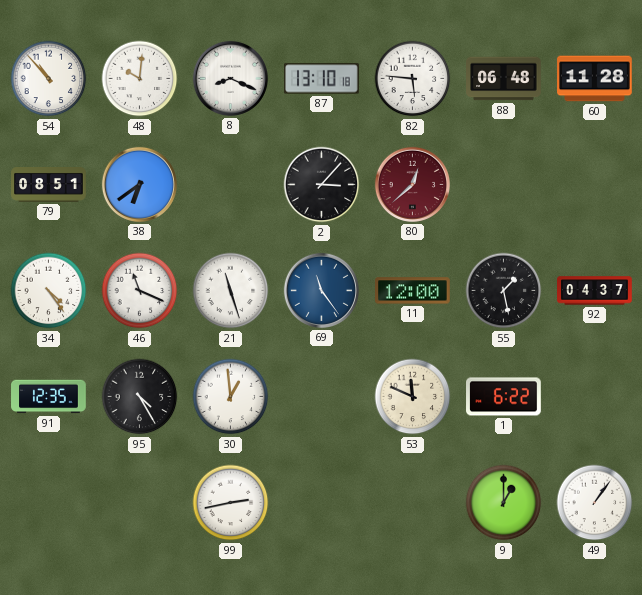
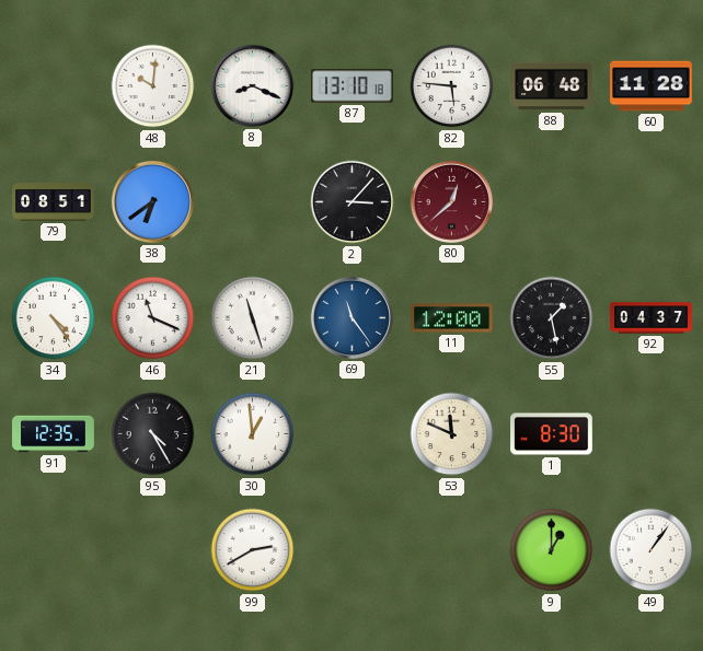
54: 10:53 -> none (49, 79)
1: 6:22 -> 8:30 (552, 434)
99: 2:43 -> 2:40 (253, 550)
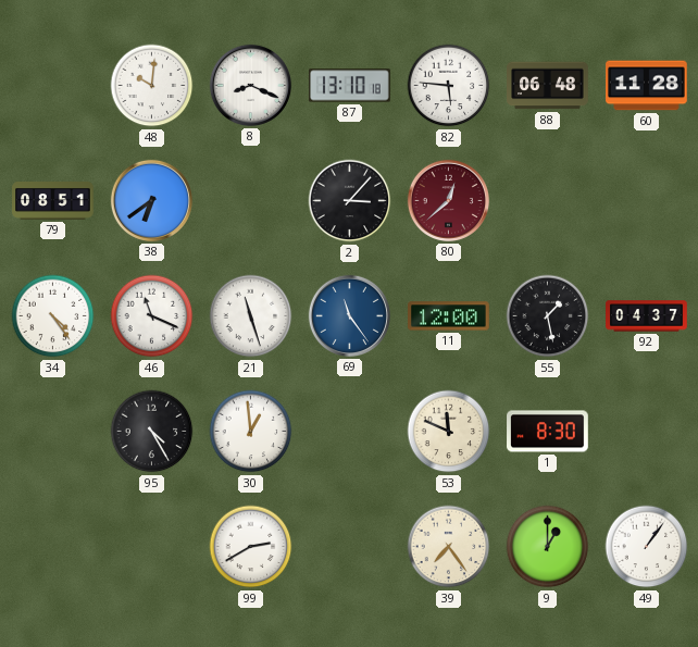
91: 12:35 -> none (54, 434)
39: none -> 7:24 (449, 547)
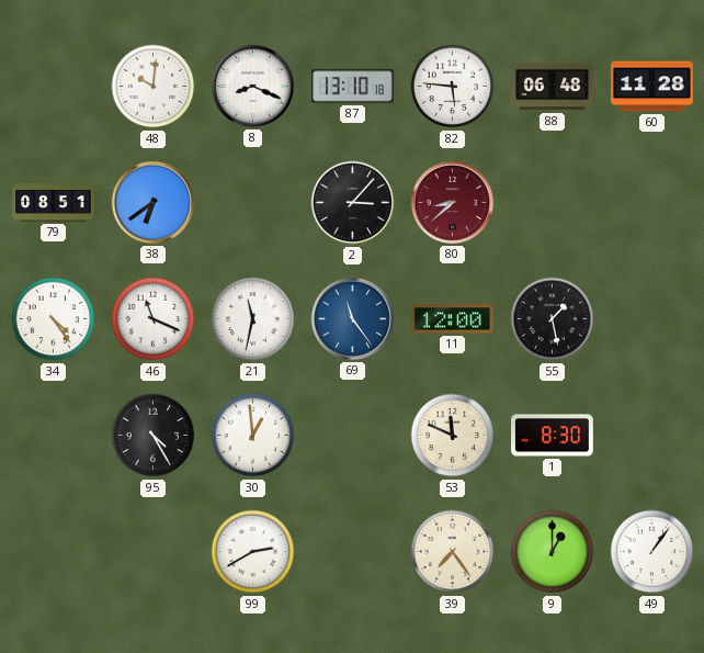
80: 12:38 -> 8:38 (452, 202)
21: 11:27 -> 11:32 (253, 319)
92: 04:37 -> none (647, 316)
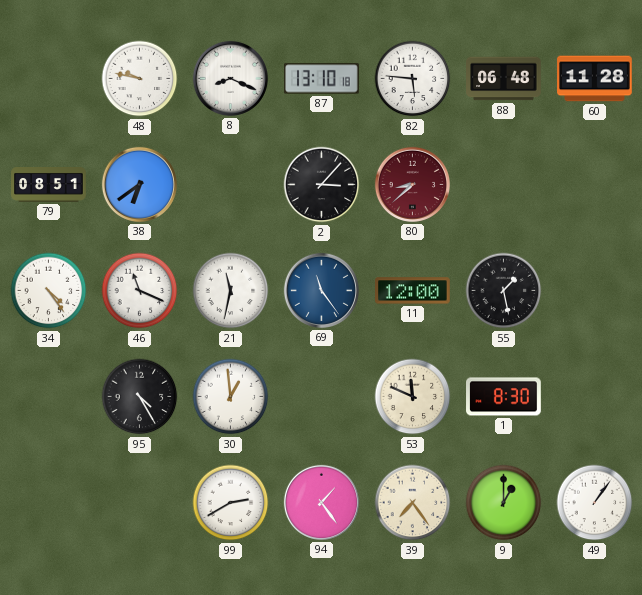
48: 10:01 -> 9:47 (140, 79)
94: none -> 1:24 (321, 502)
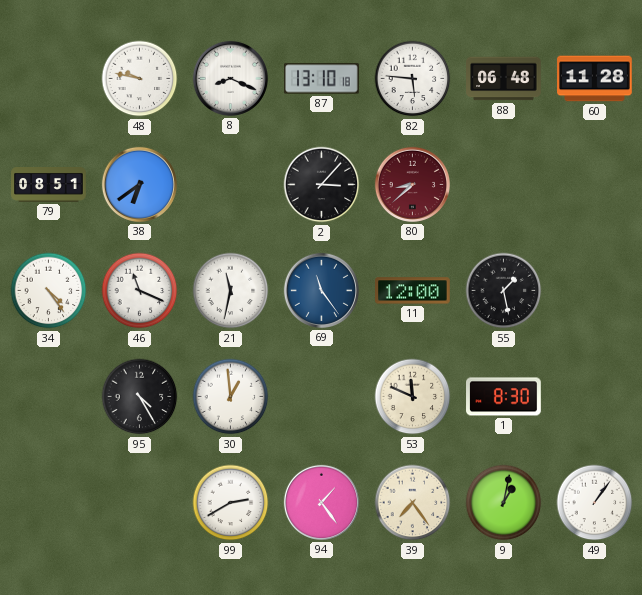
9: 1:00 -> 1:02 (504, 503)
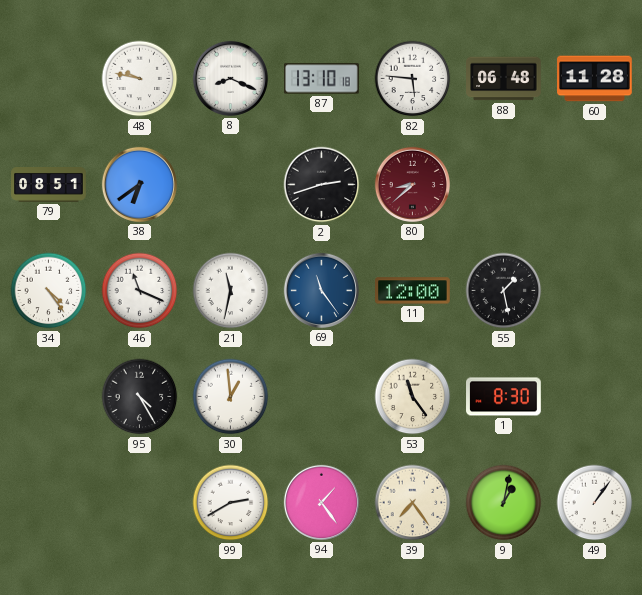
2: 3:07 -> 2:42 (322, 185)
53: 11:49 -> 11:24 (413, 397)
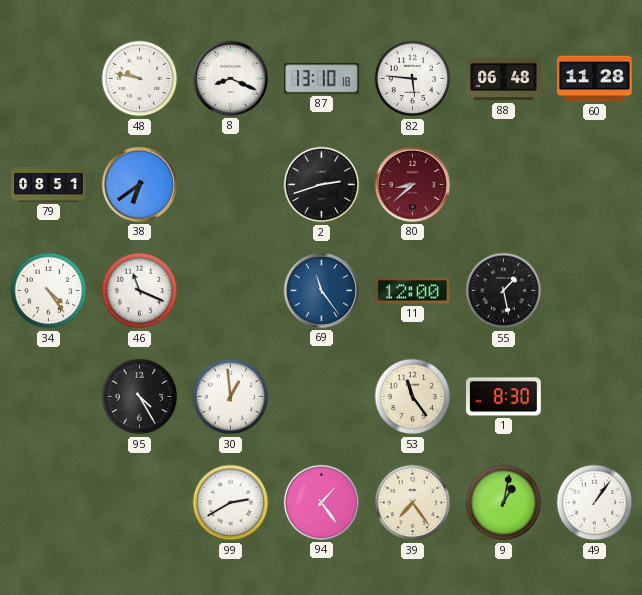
21: 11:32 -> none (231, 291)
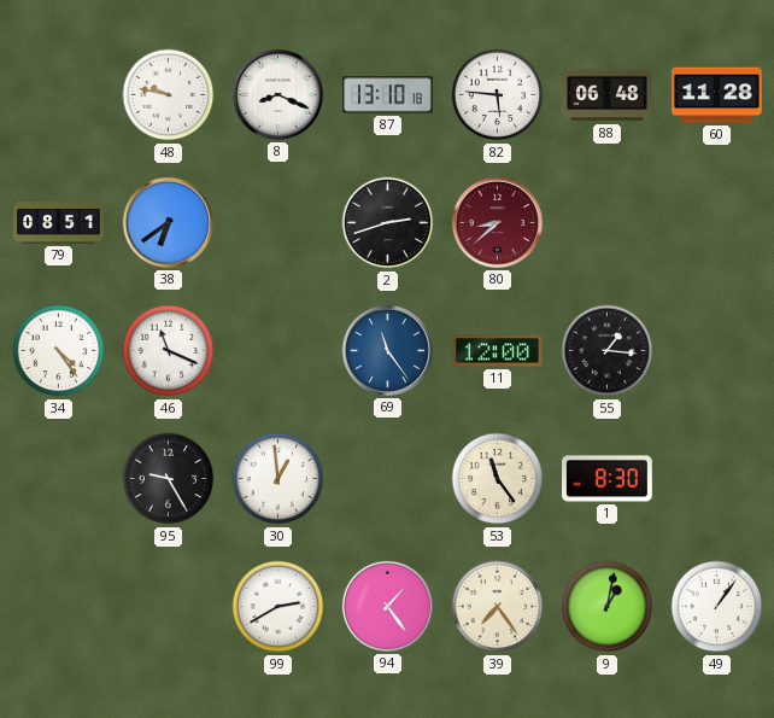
55: 1:28 -> 1:16 (608, 351)
95: 4:25 -> 9:25 (169, 479)
